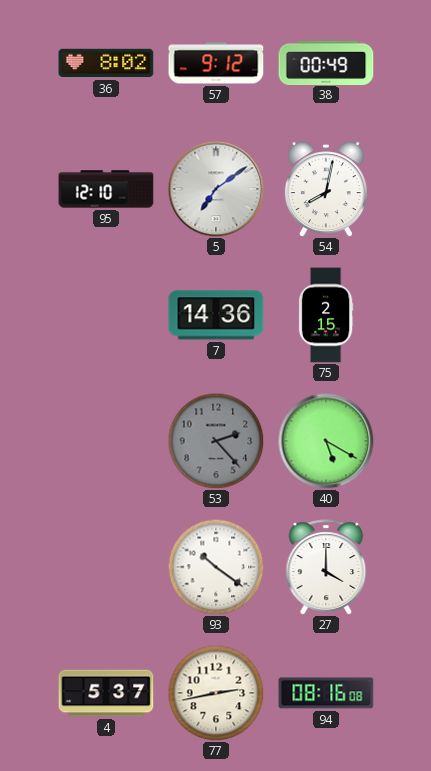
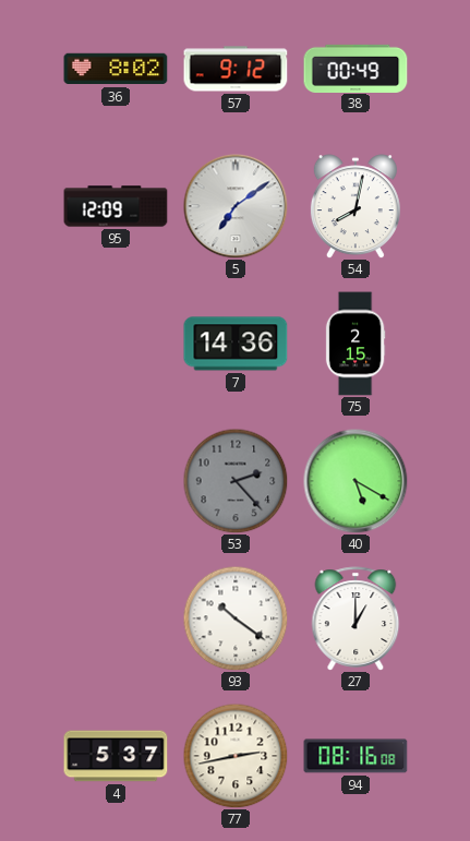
95: 12:10 -> 12:09 (116, 206)
27: 4:00 -> 1:00 (355, 618)
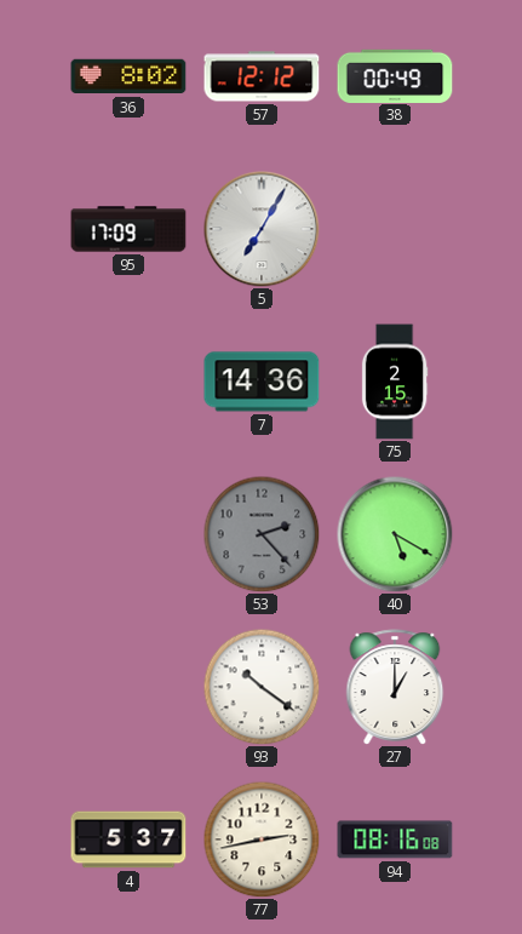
57: 9:12 -> 12:12 (262, 76)
95: 12:09 -> 17:09 (128, 229)
5: 7:09 -> 7:05 (262, 229)
54: 8:02 -> none (355, 206)
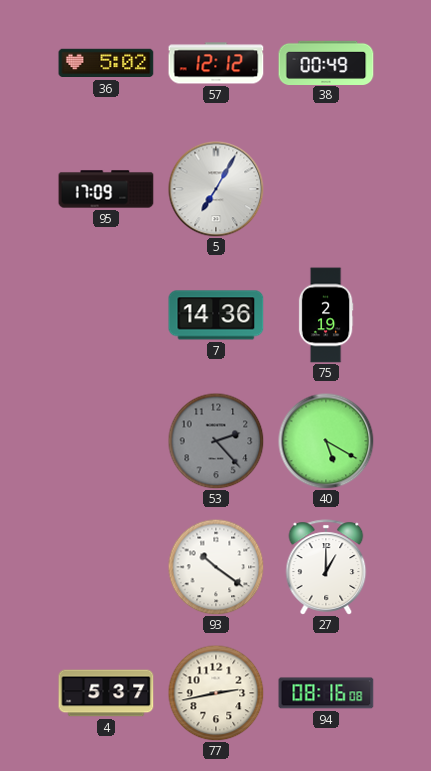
36: 8:02 -> 5:02 (106, 63)
75: 2:15 -> 2:19 (326, 315)
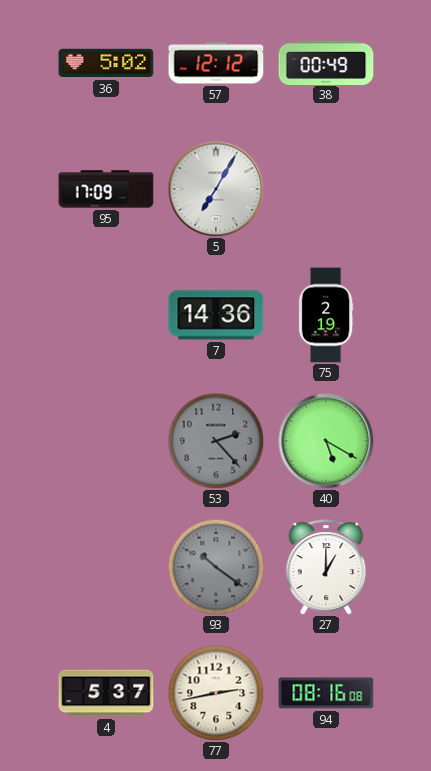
93 dial: white -> grey (216, 567)
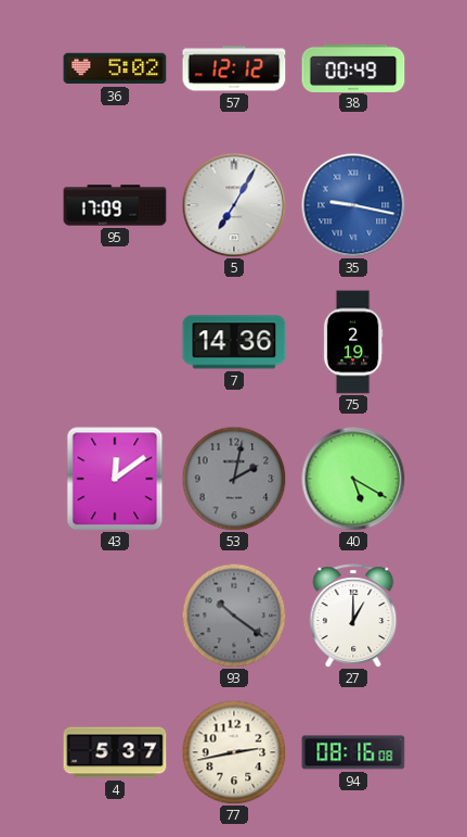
35: none -> 9:17 (353, 205)
43: none -> 12:09 (115, 479)
53: 2:23 -> 2:02 (234, 479)
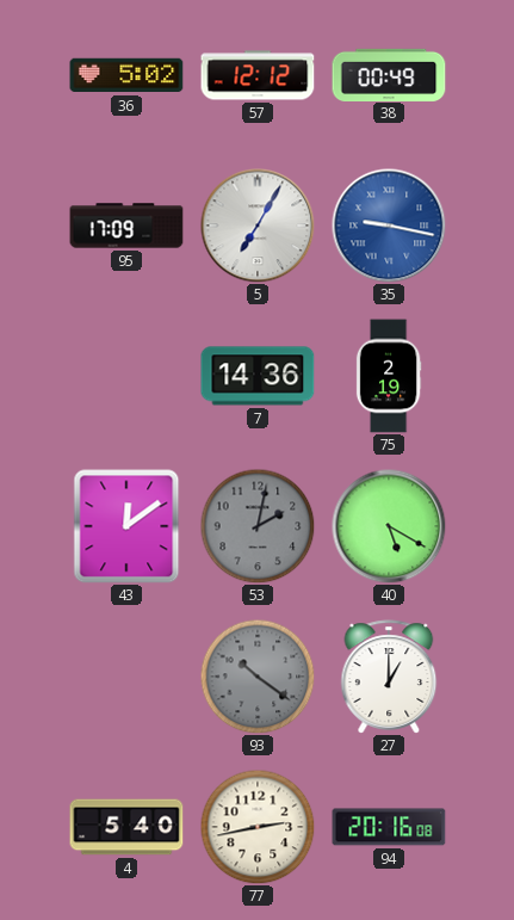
4: 5:37 -> 5:40 (126, 827)
94: 08:16 -> 20:16 (389, 827)
